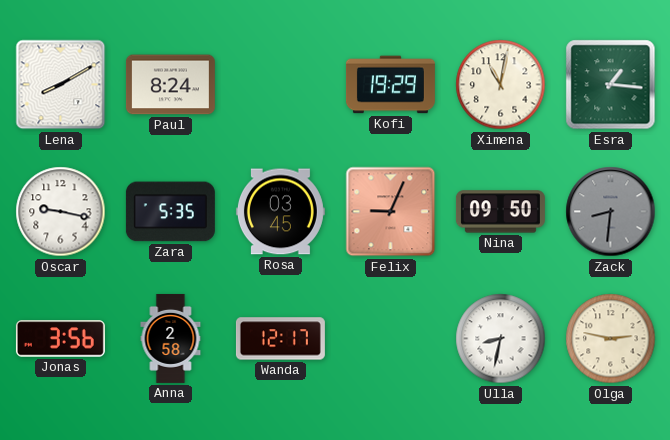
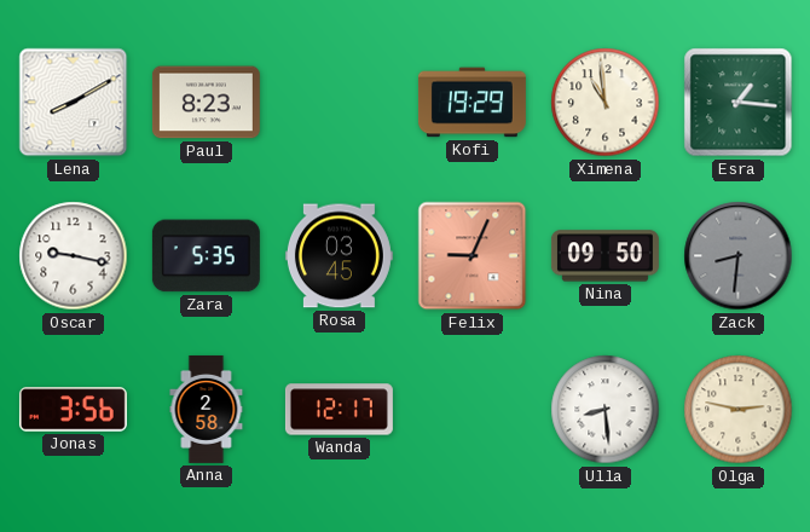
Paul: 8:24 -> 8:23 (206, 103)
Ximena: 11:02 -> 10:59 (606, 103)
Ulla: 8:32 -> 8:29 (606, 410)
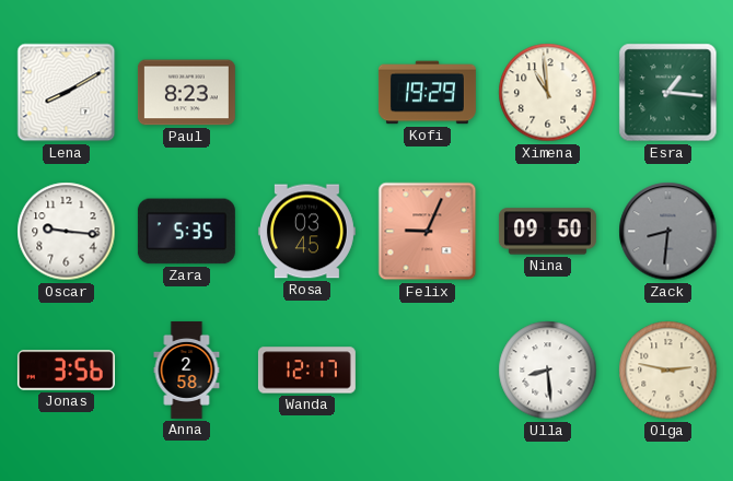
Oscar: 9:17 -> 9:16 (67, 232)
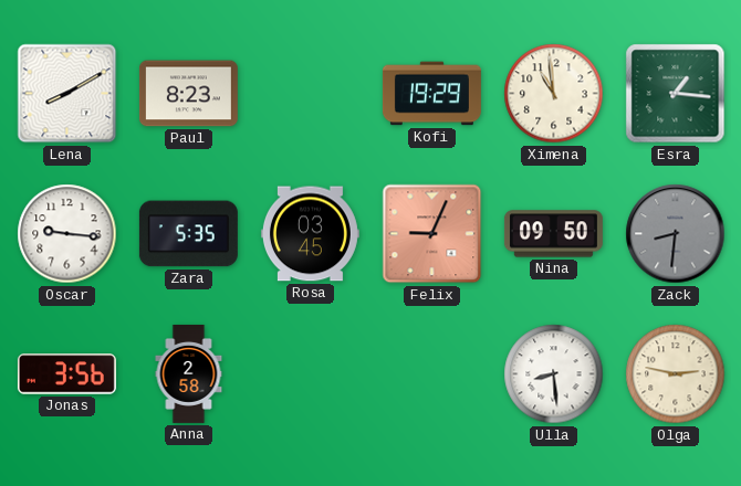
Wanda: 12:17 -> none (306, 371)
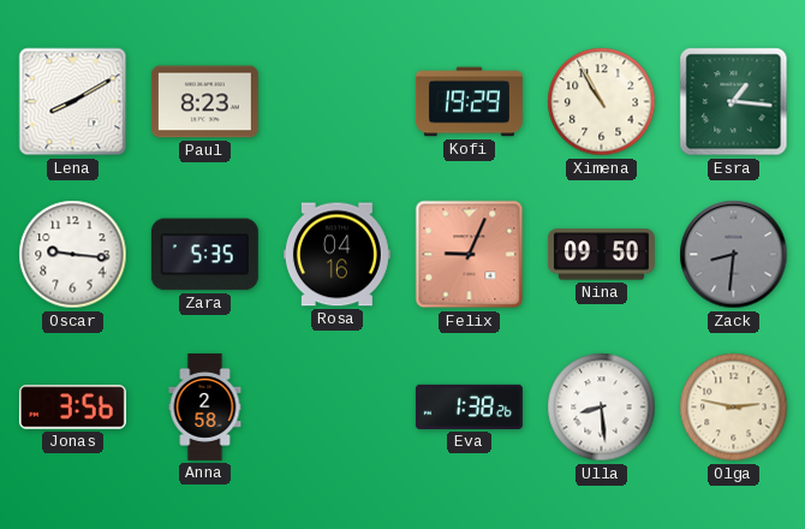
Ximena: 10:59 -> 10:55 (602, 102)
Rosa: 03:45 -> 04:16 (336, 255)
Eva: none -> 1:38 (469, 406)
